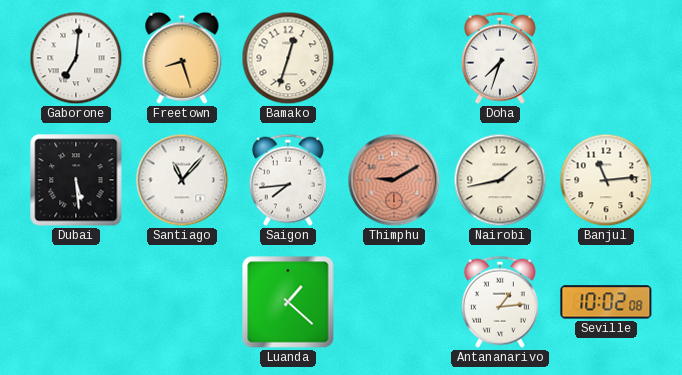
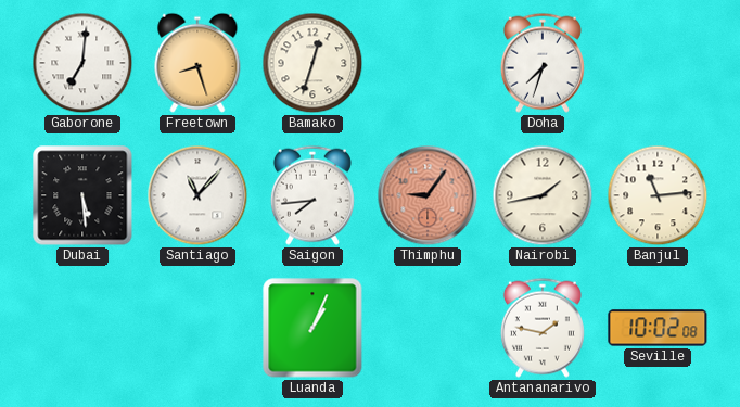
Thimphu: 9:10 -> 9:06 (428, 195)
Luanda: 1:22 -> 1:04 (312, 328)
Antananarivo: 1:14 -> 1:47 (543, 328)
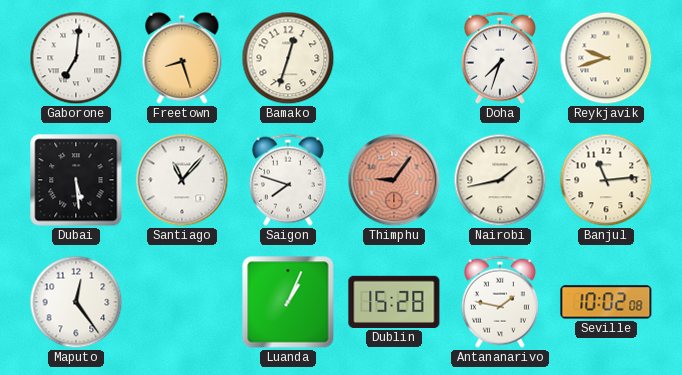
Reykjavik: none -> 9:42 (606, 58)
Saigon: 7:44 -> 7:48 (288, 180)
Maputo: none -> 12:24 (76, 302)
Dublin: none -> 15:28 (394, 302)
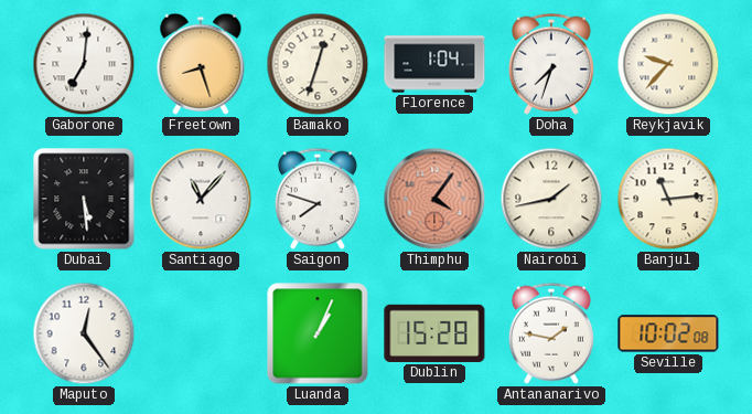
Florence: none -> 1:04 (434, 64)
Reykjavik: 9:42 -> 9:37 (668, 64)
Thimphu: 9:06 -> 4:06 (434, 199)
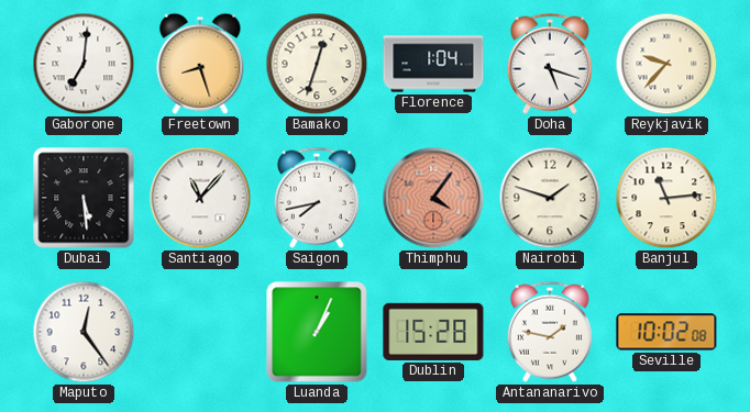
Doha: 7:33 -> 5:18 (550, 64)
Saigon: 7:48 -> 7:43 (317, 198)
Nairobi: 1:43 -> 1:48 (550, 198)
